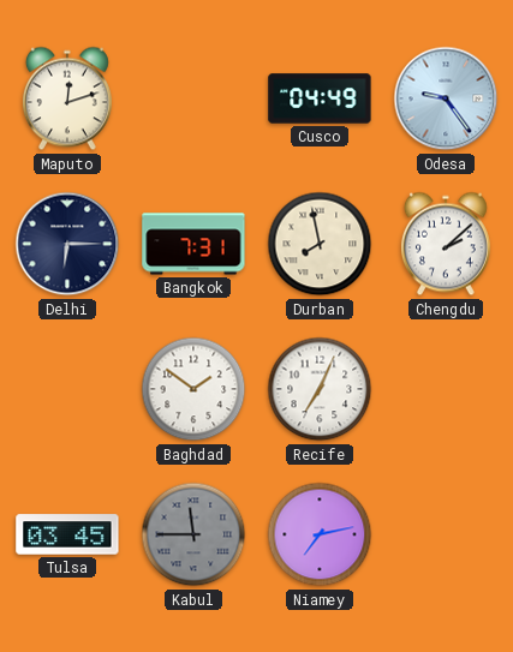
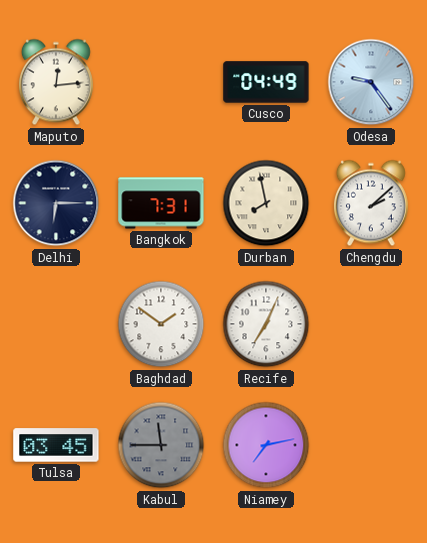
Maputo: 12:12 -> 12:14 (56, 82)
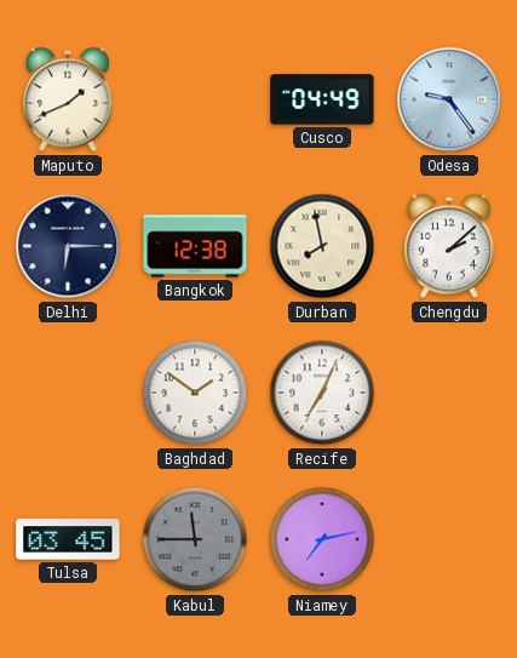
Maputo: 12:14 -> 1:41 (68, 99)
Bangkok: 7:31 -> 12:38 (195, 246)
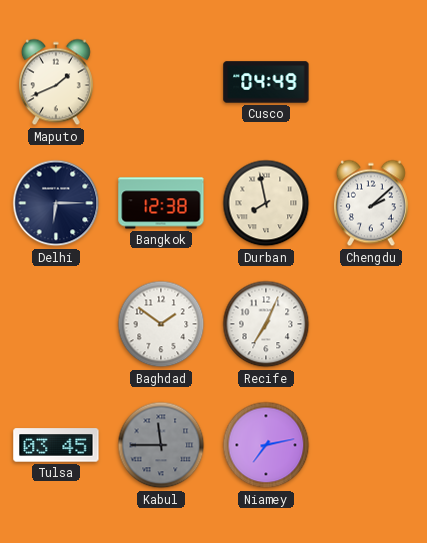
Odesa: 9:24 -> none (449, 99)
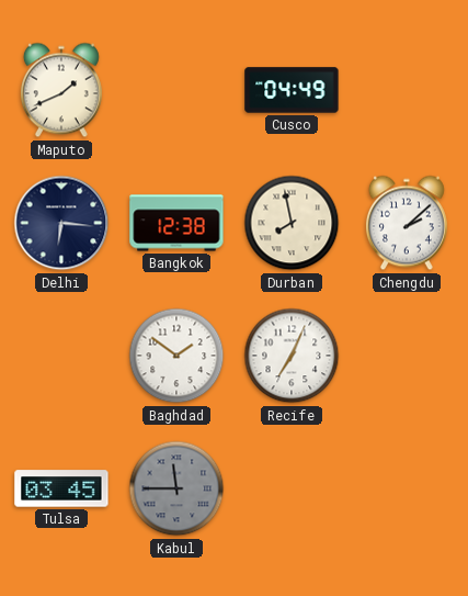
Delhi: 6:15 -> 6:16 (61, 223)
Niamey: 7:13 -> none (266, 445)
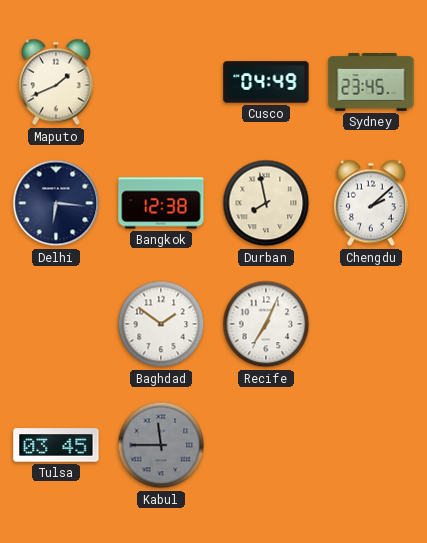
Sydney: none -> 23:45 (371, 83)
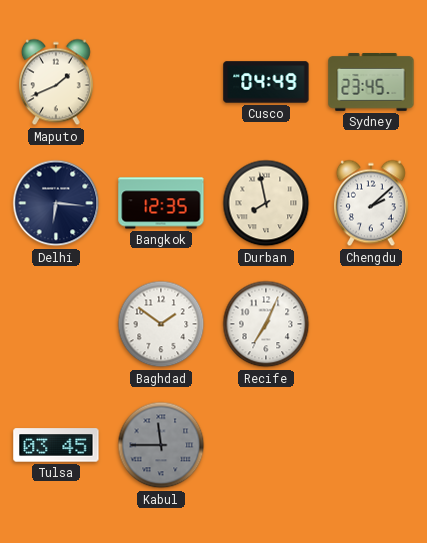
Bangkok: 12:38 -> 12:35 (161, 203)
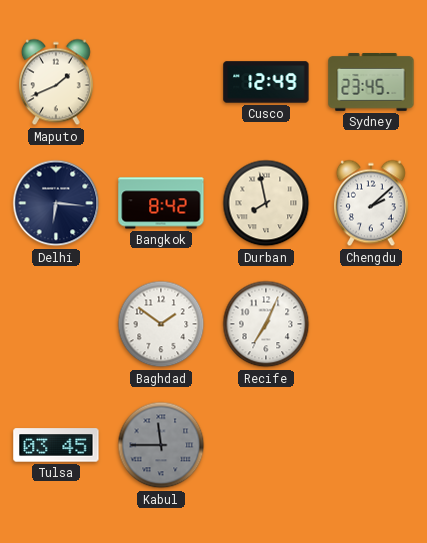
Cusco: 04:49 -> 12:49 (266, 82)
Bangkok: 12:35 -> 8:42 (161, 203)
